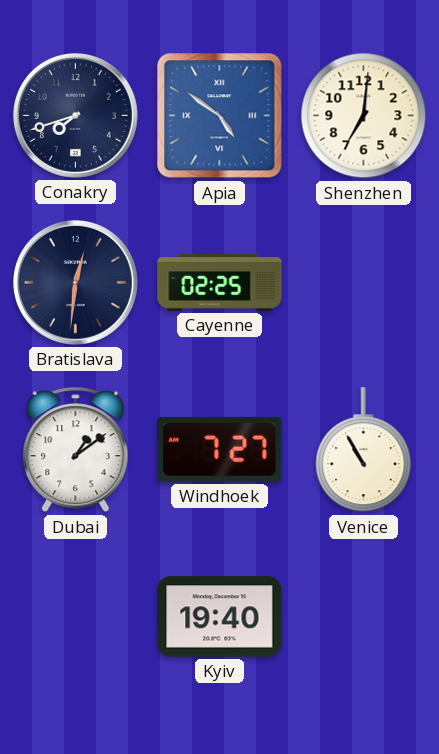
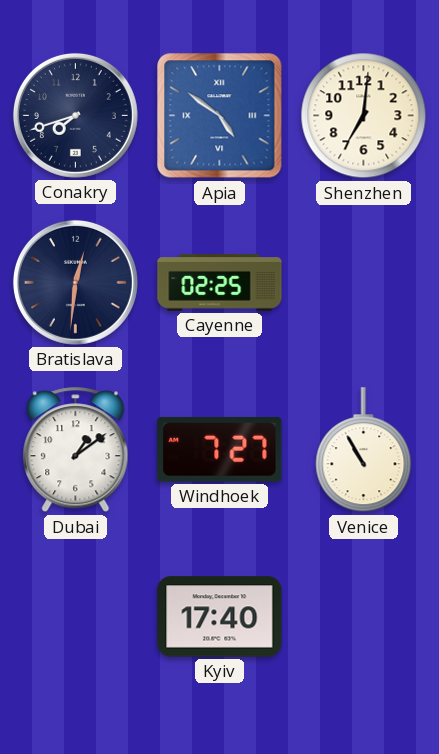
Kyiv: 19:40 -> 17:40 (220, 617)
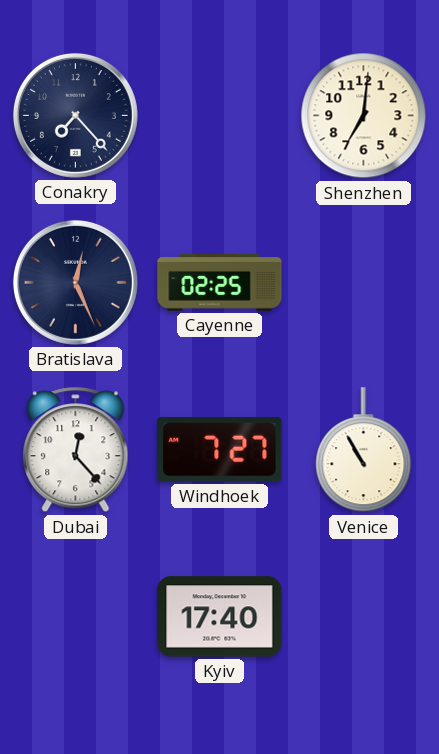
Conakry: 7:42 -> 7:23 (75, 115)
Apia: 4:51 -> none (220, 116)
Bratislava: 12:31 -> 12:26 (75, 282)
Dubai: 1:09 -> 12:23 (76, 450)
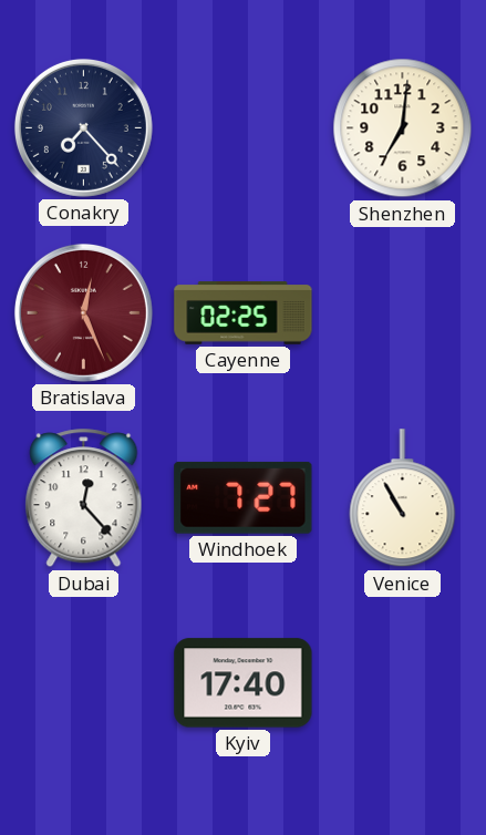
Bratislava dial: navy -> burgundy (83, 312)
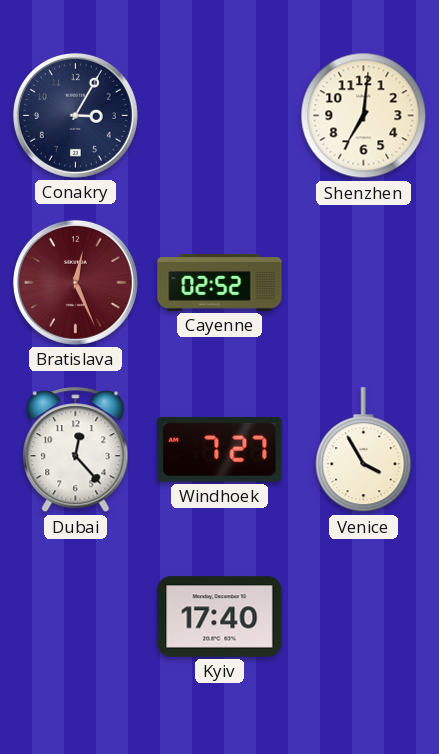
Conakry: 7:23 -> 3:05 (75, 115)
Cayenne: 02:25 -> 02:52 (220, 283)
Venice: 10:55 -> 3:55 (364, 450)
